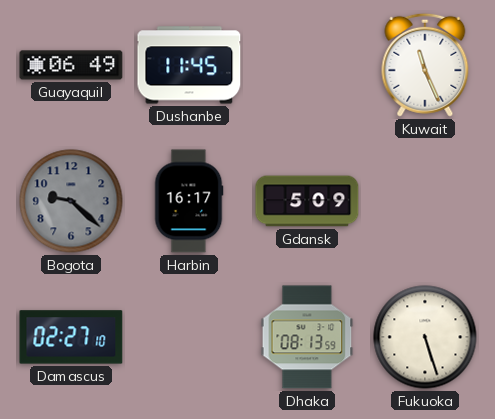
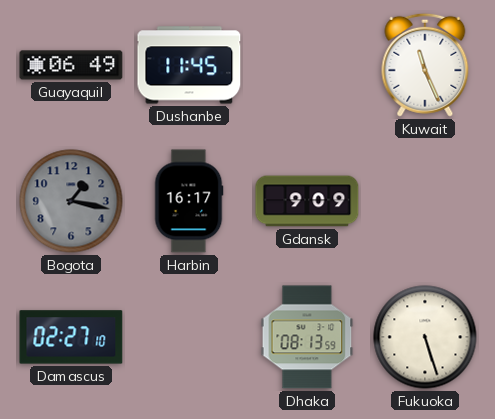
Bogota: 9:22 -> 1:17 (71, 201)
Gdansk: 5:09 -> 9:09 (307, 201)
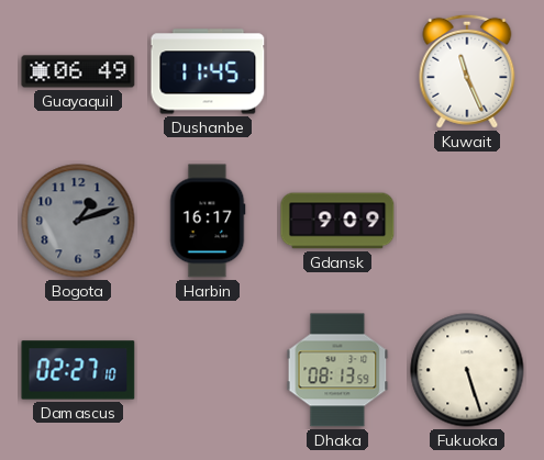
Bogota: 1:17 -> 1:12 (78, 221)
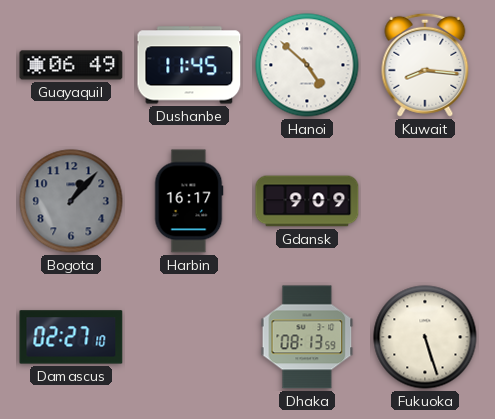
Hanoi: none -> 4:52 (307, 65)
Kuwait: 11:26 -> 8:16 (425, 65)
Bogota: 1:12 -> 1:07 (71, 201)
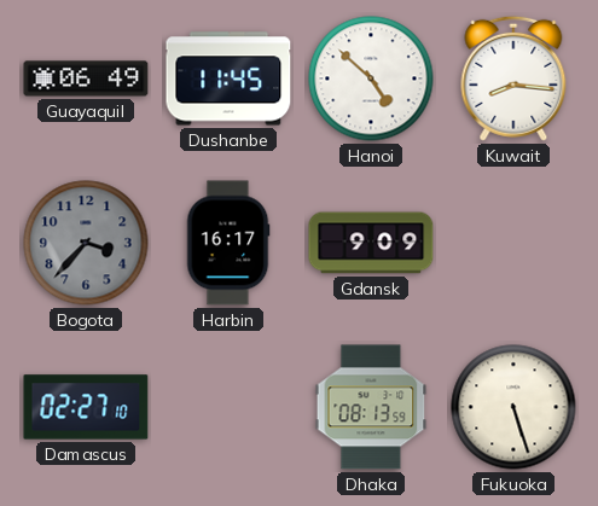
Bogota: 1:07 -> 3:37 (86, 243)
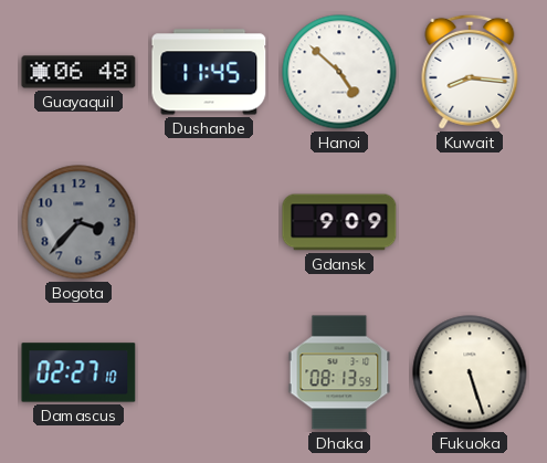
Guayaquil: 06:49 -> 06:48 (78, 72)
Harbin: 16:17 -> none (228, 243)
